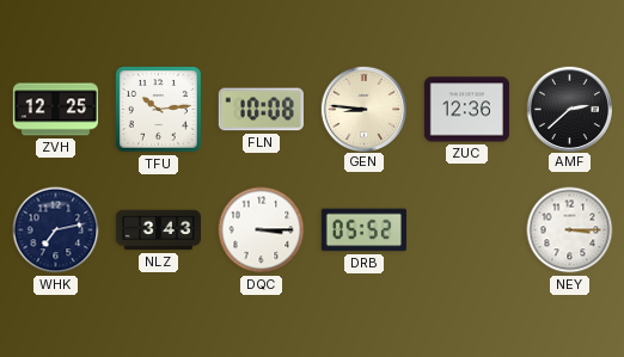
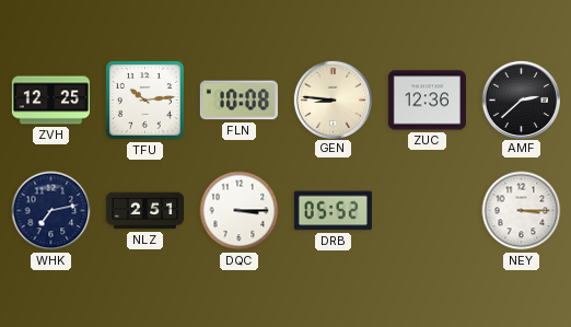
NLZ: 3:43 -> 2:51 (144, 211)
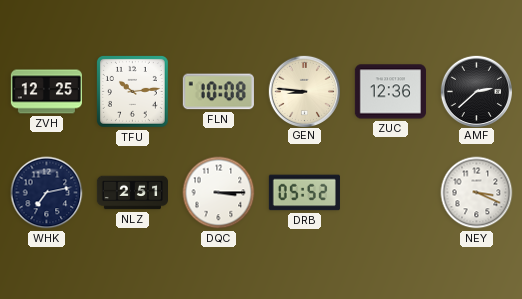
NEY: 3:15 -> 3:19 (477, 193)
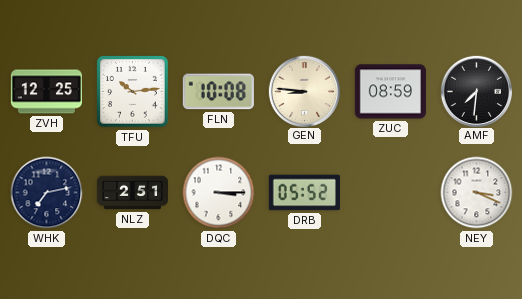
ZUC: 12:36 -> 08:59 (390, 92)
AMF: 2:38 -> 7:31 (476, 91)
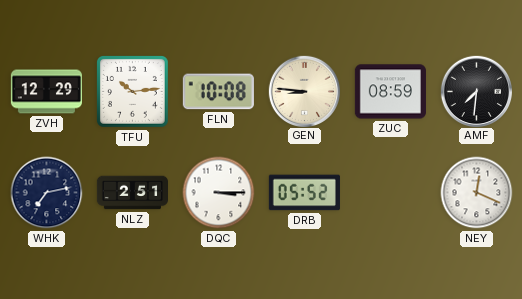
ZVH: 12:25 -> 12:29 (46, 92)
NEY: 3:19 -> 12:19 (477, 193)
